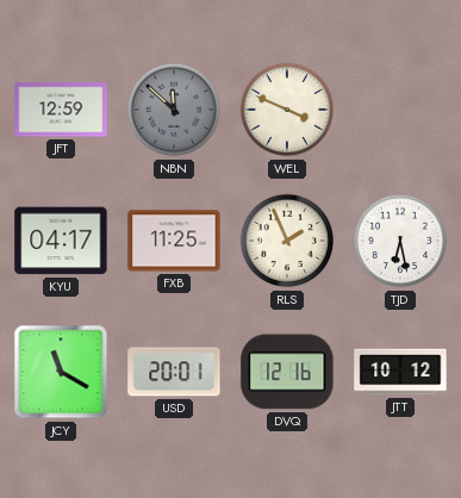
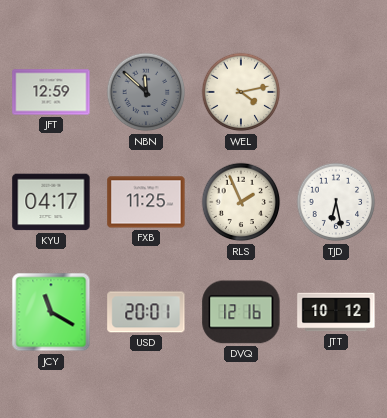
WEL: 3:49 -> 4:13 (241, 92)
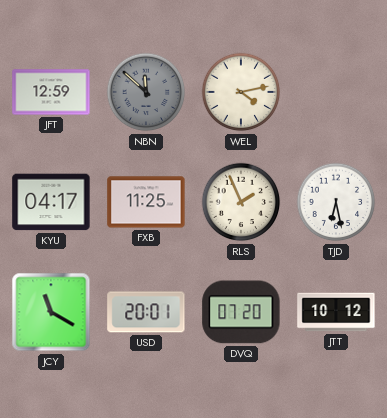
DVQ: 12:16 -> 07:20 (241, 312)
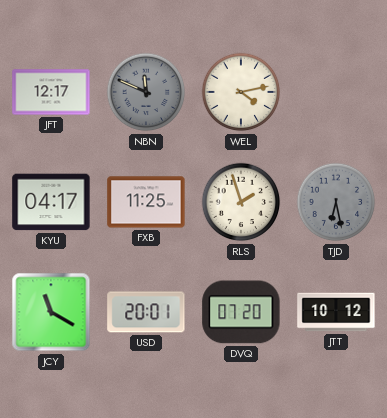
JFT: 12:59 -> 12:17 (51, 92)
NBN: 11:52 -> 11:49 (146, 92)
RLS: 1:56 -> 1:57 (241, 202)
TJD dial: white -> grey (336, 202)
